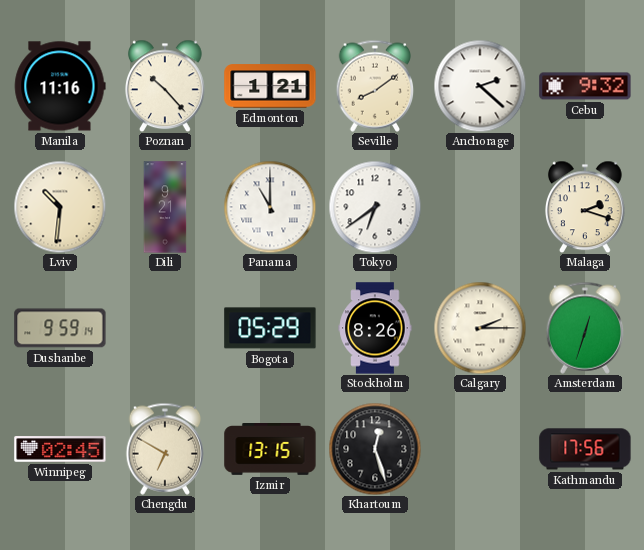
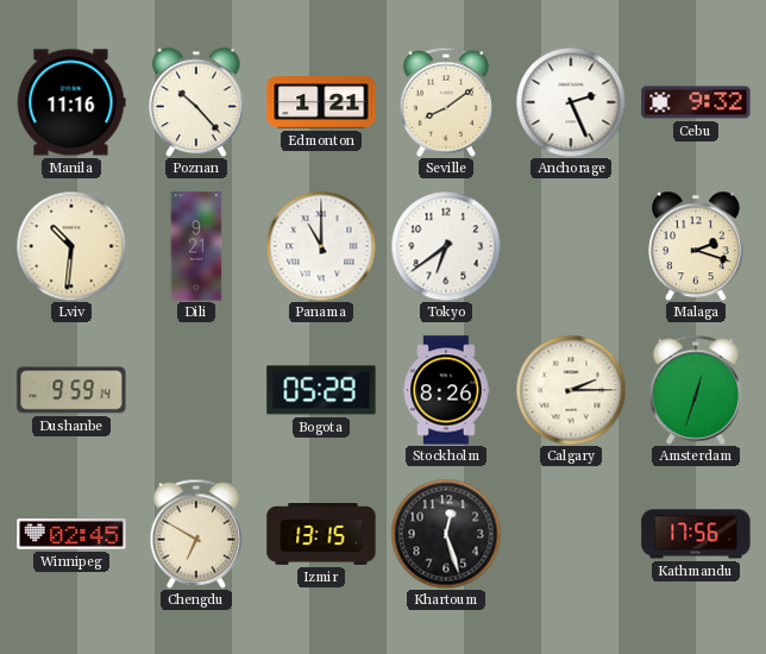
Anchorage: 2:22 -> 2:26 (571, 102)
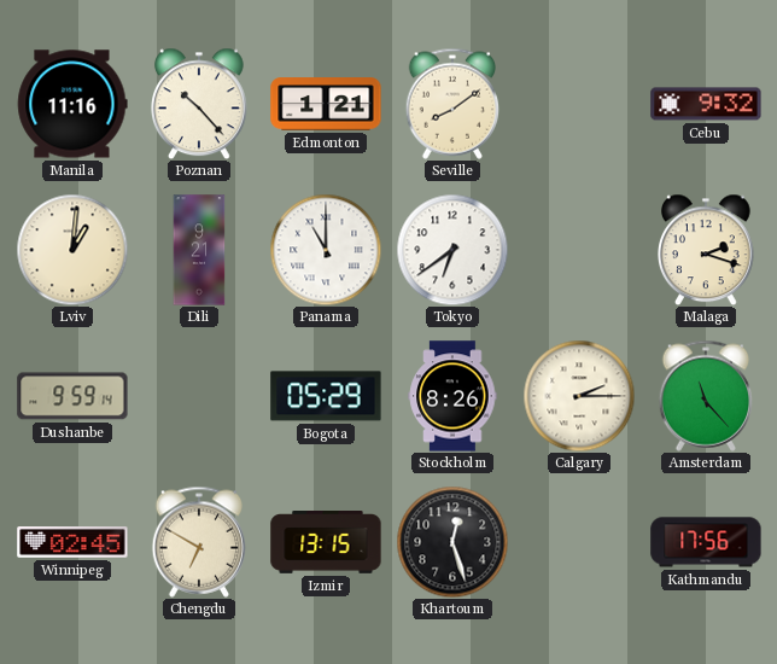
Anchorage: 2:26 -> none (571, 102)
Lviv: 10:31 -> 1:01 (72, 250)
Amsterdam: 12:33 -> 11:23 (706, 396)
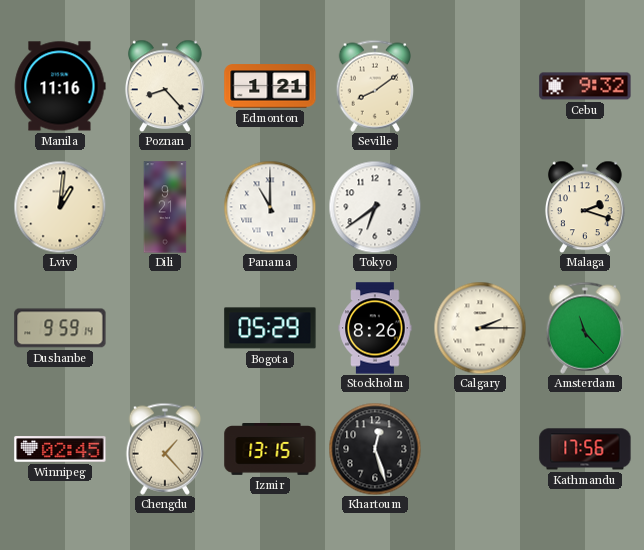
Poznan: 10:23 -> 8:23 (166, 86)
Chengdu: 6:50 -> 1:23 (165, 449)
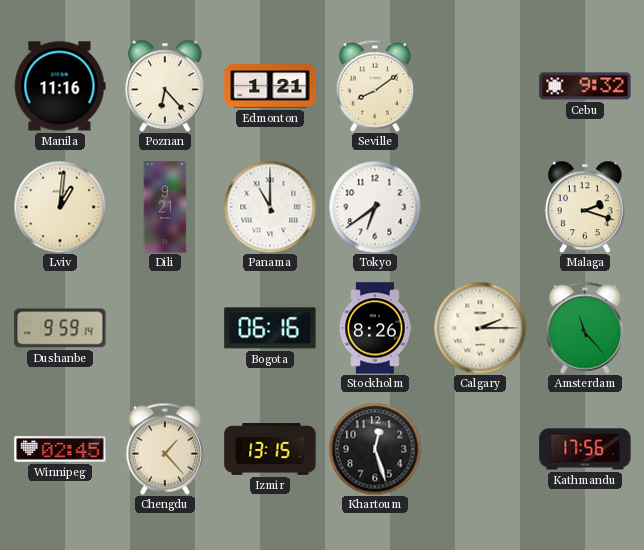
Poznan: 8:23 -> 6:23 (166, 86)
Bogota: 05:29 -> 06:16 (270, 328)
